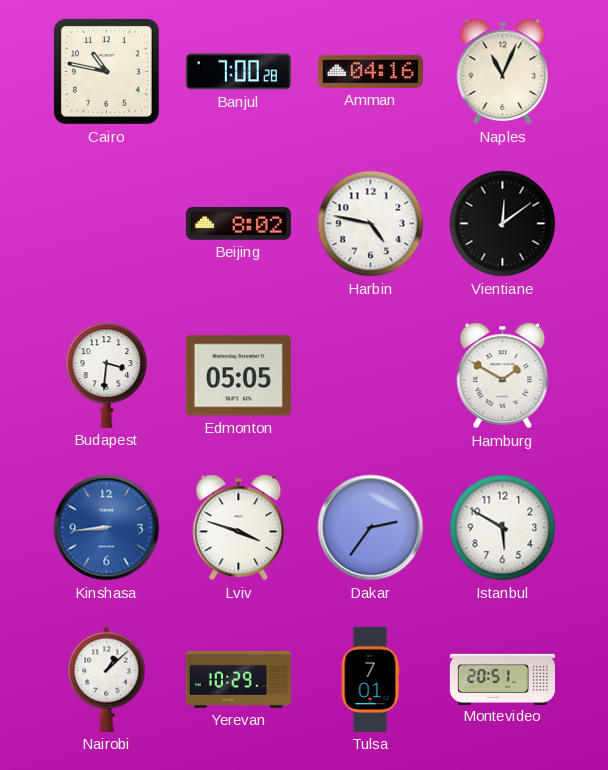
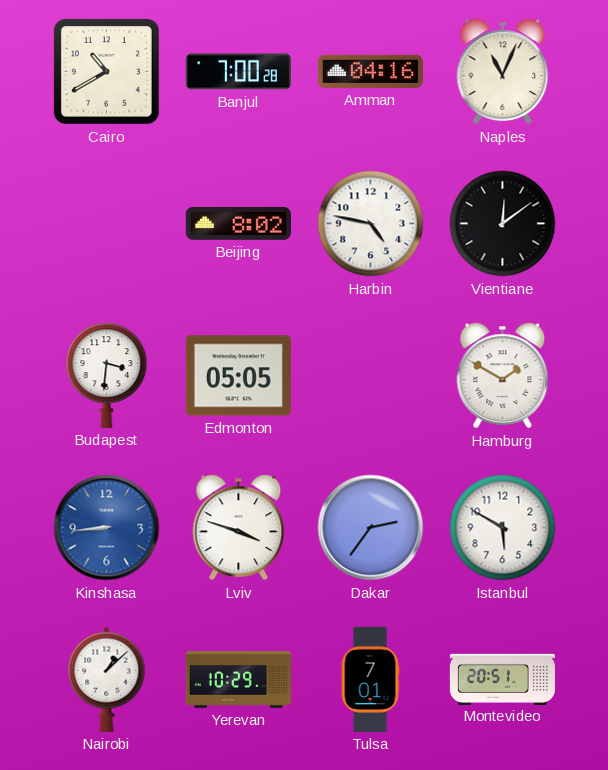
Cairo: 10:47 -> 10:40 (107, 72)
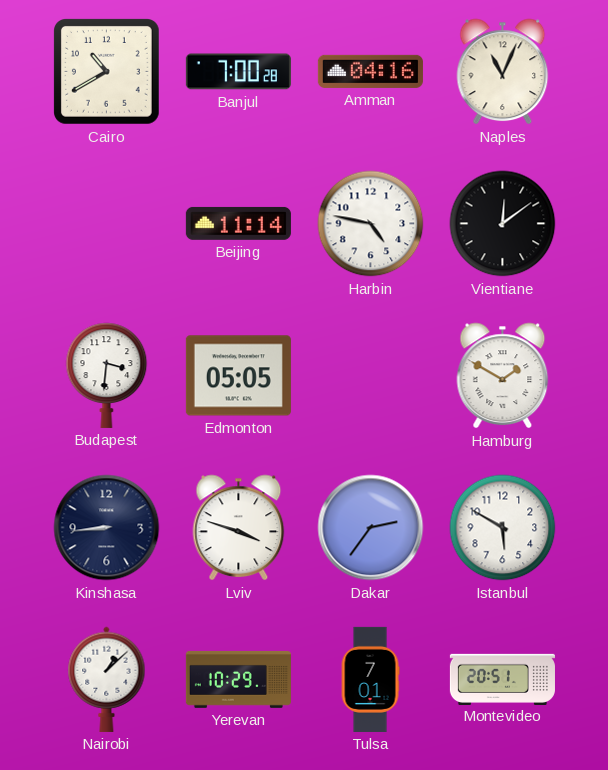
Beijing: 8:02 -> 11:14 (238, 223)
Kinshasa dial: blue -> navy (107, 528)
